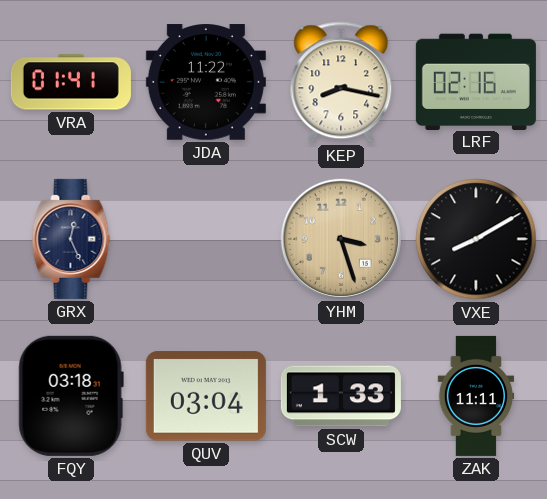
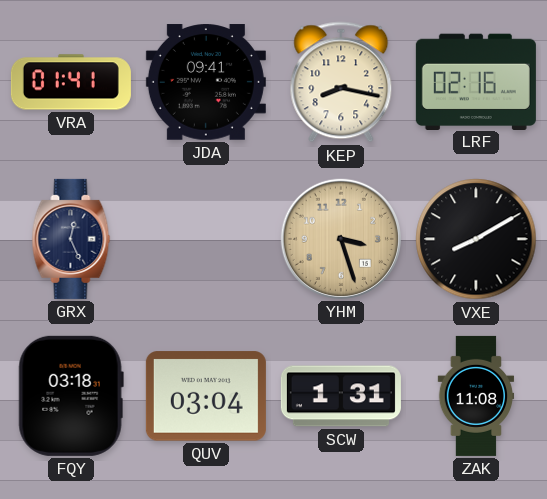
JDA: 11:22 -> 09:41 (206, 82)
SCW: 1:33 -> 1:31 (341, 396)
ZAK: 11:11 -> 11:08 (476, 396)
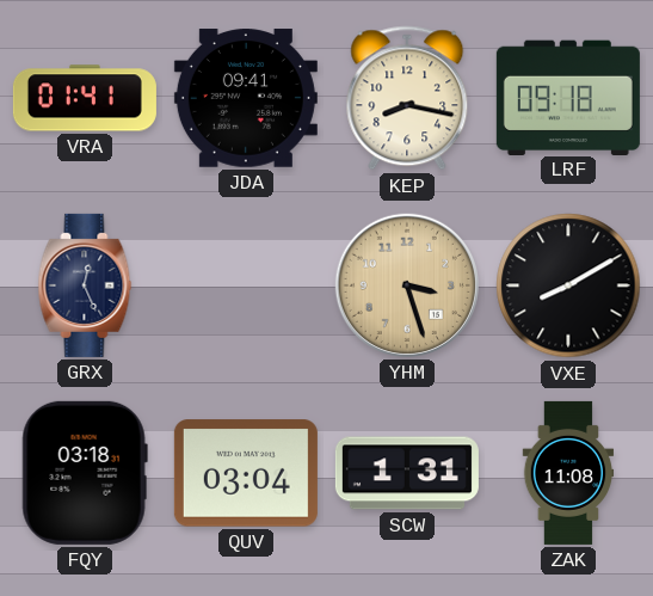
LRF: 02:16 -> 09:18 (568, 97)
